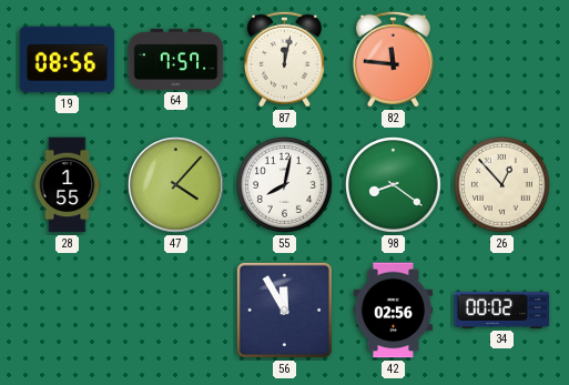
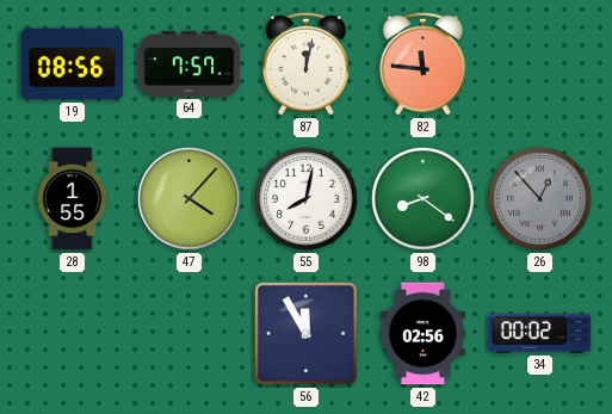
26 dial: cream -> grey (540, 199)
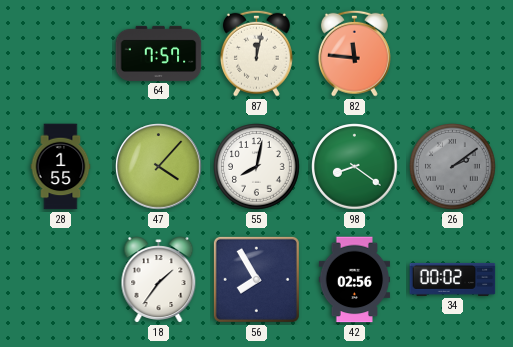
19: 08:56 -> none (73, 64)
26: 12:53 -> 2:09 (453, 167)
18: none -> 1:36 (159, 280)
56: 11:55 -> 7:55 (256, 279)
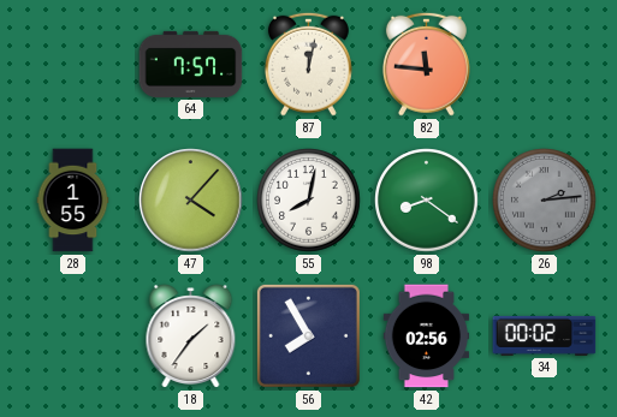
26: 2:09 -> 2:14 (545, 201)
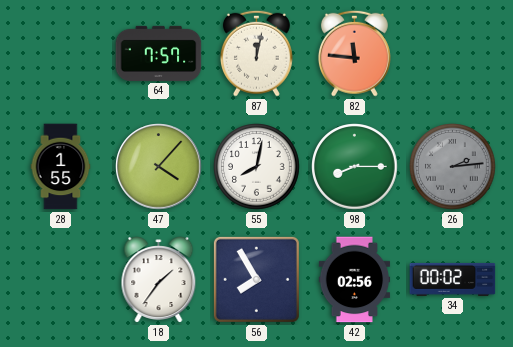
98: 8:21 -> 8:15 (355, 167)
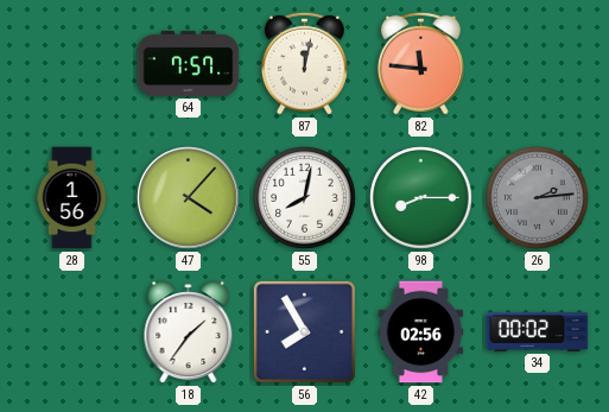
28: 1:55 -> 1:56 (72, 198)
